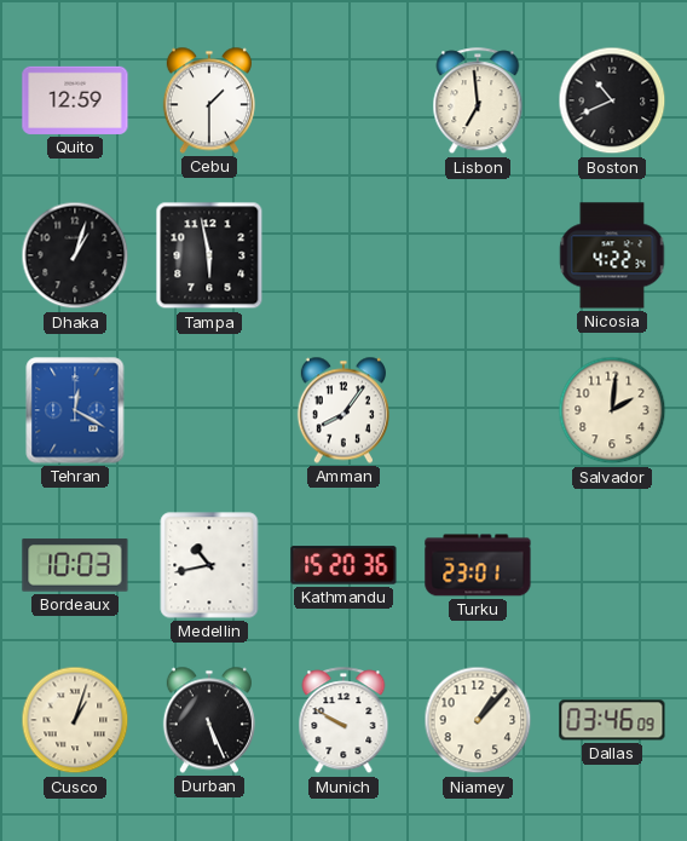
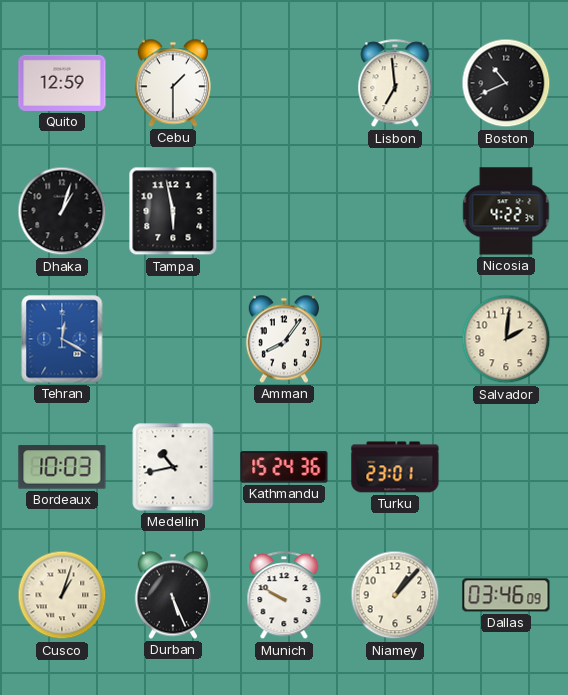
Kathmandu: 15:20 -> 15:24 (284, 467)
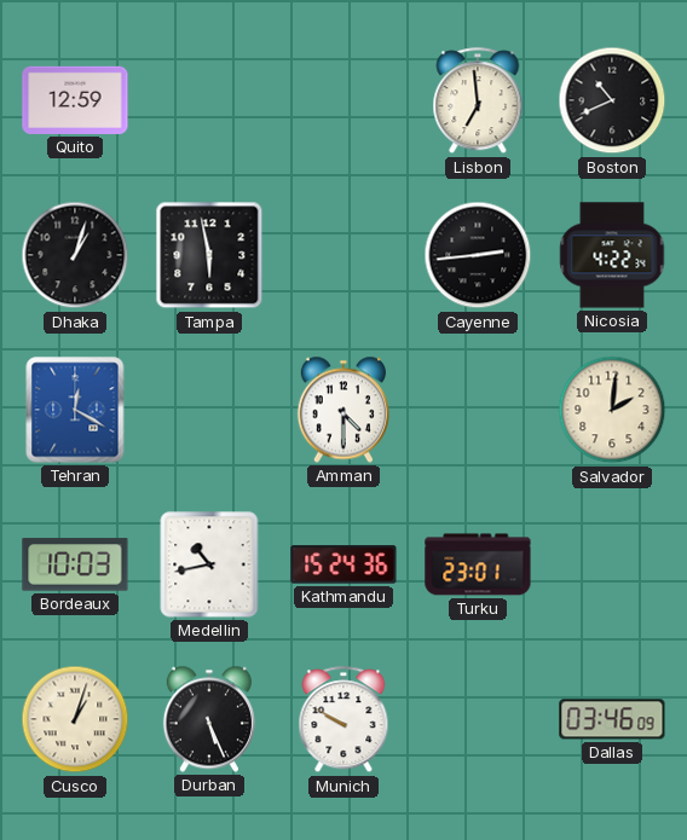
Cebu: 1:30 -> none (173, 83)
Cayenne: none -> 2:44 (478, 255)
Amman: 8:06 -> 4:30 (344, 410)
Niamey: 1:07 -> none (395, 595)
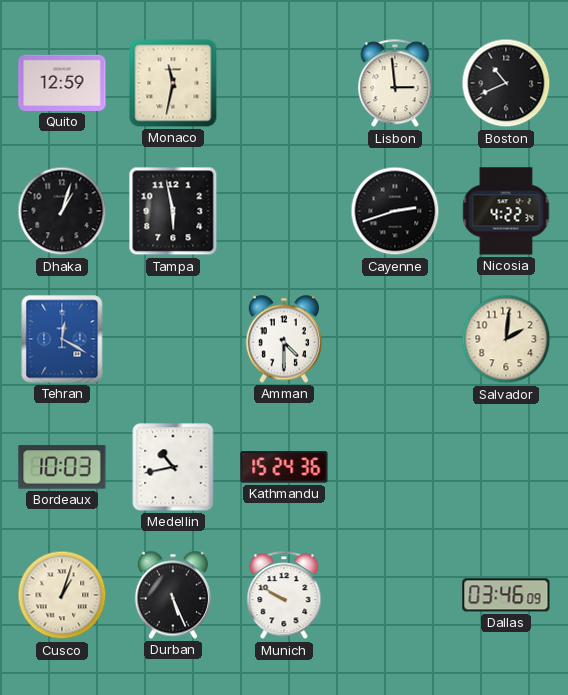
Monaco: none -> 11:32 (173, 83)
Lisbon: 6:59 -> 2:59 (395, 84)
Cayenne: 2:44 -> 2:42 (395, 211)
Turku: 23:01 -> none (478, 564)
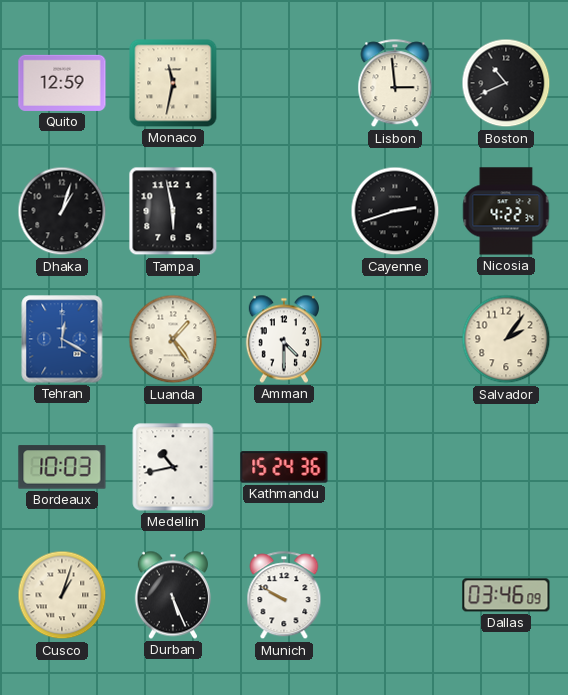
Luanda: none -> 1:24 (173, 339)
Salvador: 2:01 -> 2:06 (506, 339)
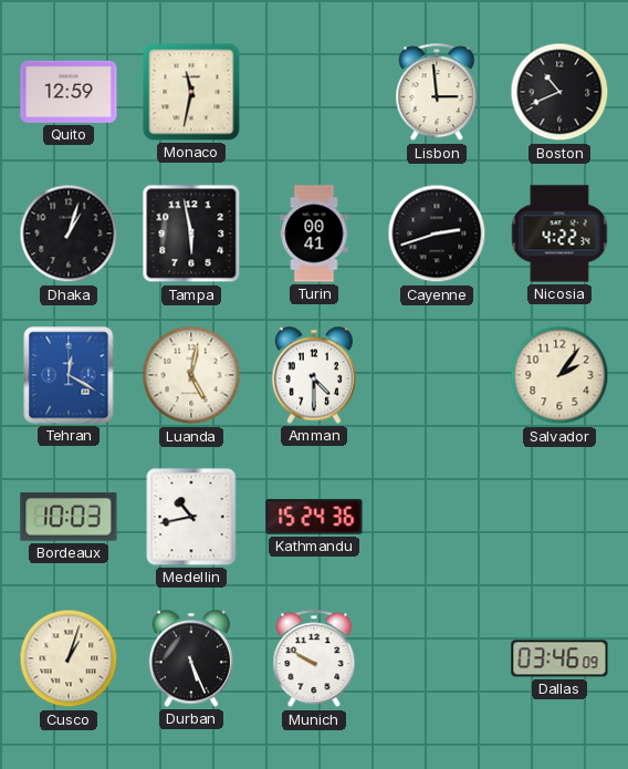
Turin: none -> 00:41 (314, 233)
Luanda: 1:24 -> 5:02 (191, 375)
